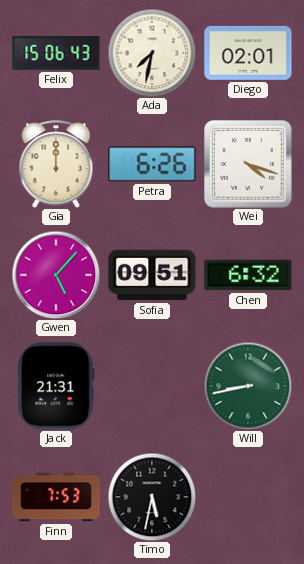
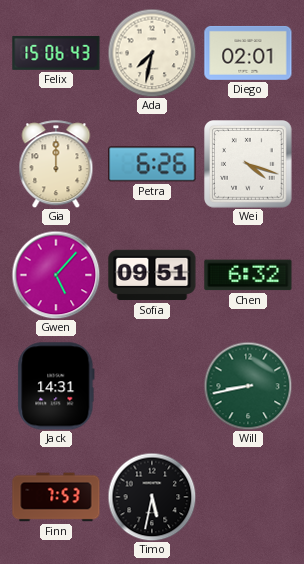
Jack: 21:31 -> 14:31 (56, 386)
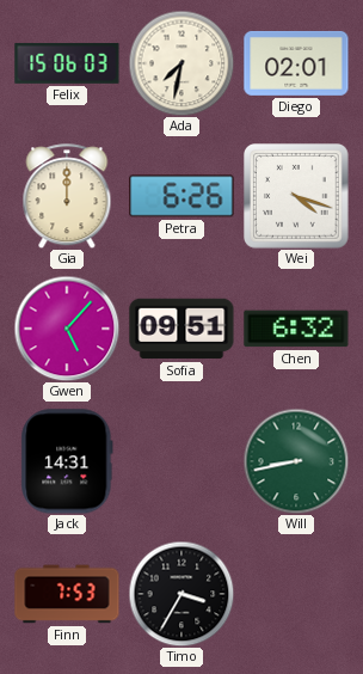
Felix: 15:06:43 -> 15:06:03 (67, 63)
Timo: 5:32 -> 3:35 (181, 594)
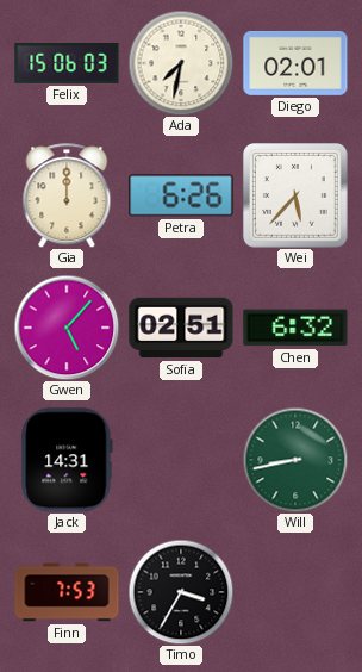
Wei: 4:18 -> 5:37 (297, 197)
Sofia: 09:51 -> 02:51 (181, 328)
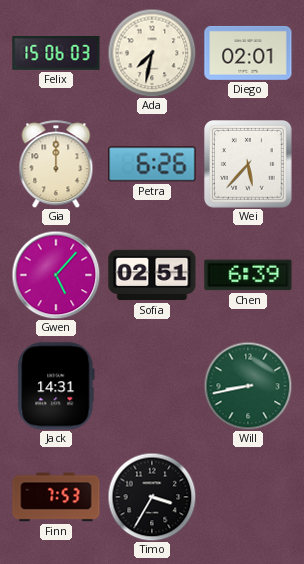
Chen: 6:32 -> 6:39 (248, 275)
